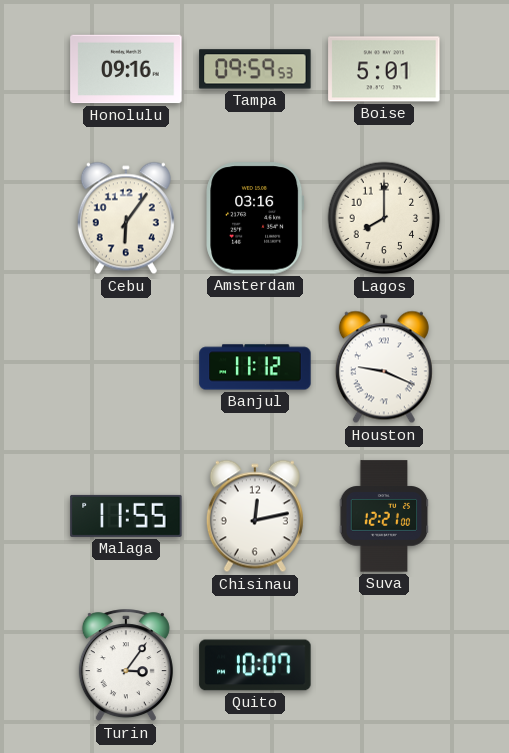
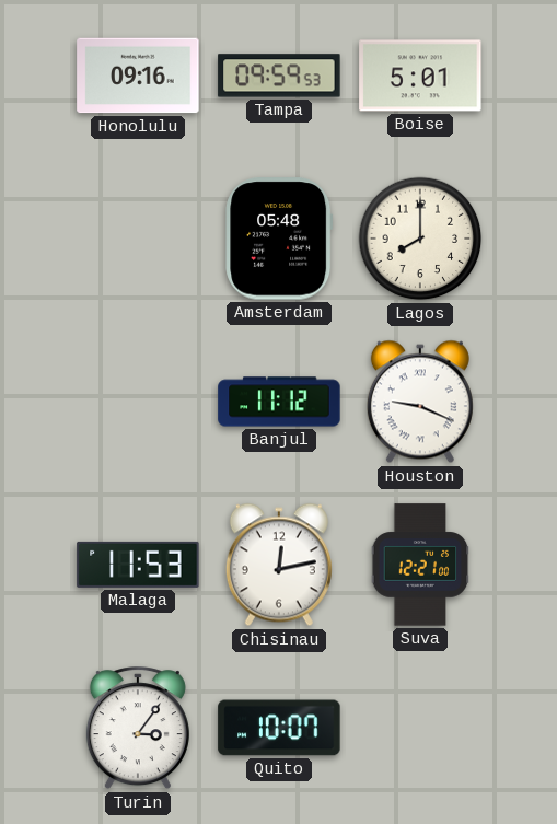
Cebu: 6:06 -> none (126, 218)
Amsterdam: 03:16 -> 05:48 (279, 239)
Malaga: 11:55 -> 11:53 (138, 565)
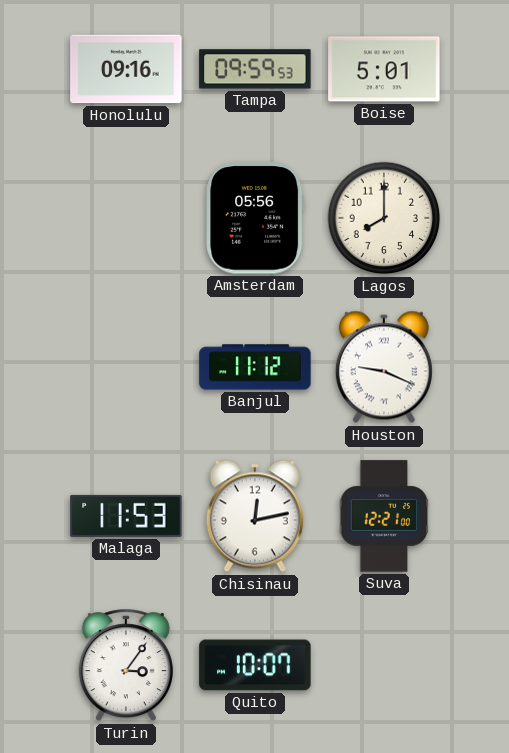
Amsterdam: 05:48 -> 05:56 (255, 218)
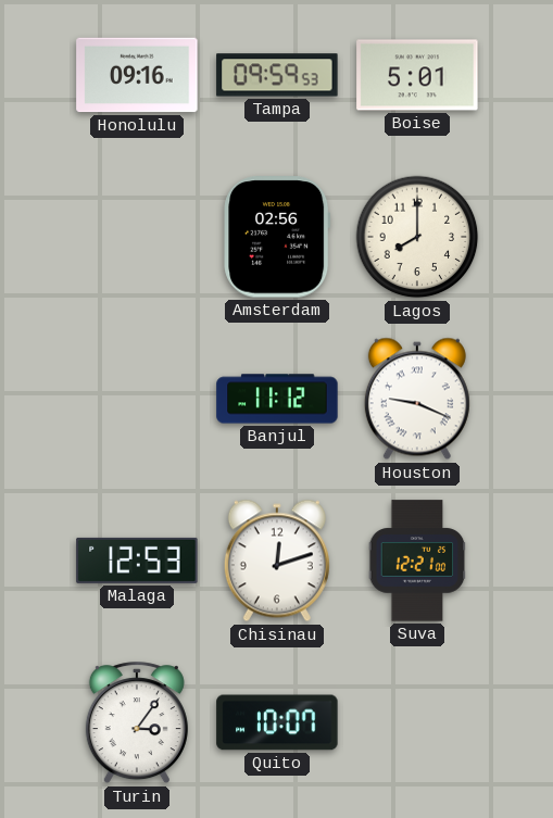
Amsterdam: 05:56 -> 02:56 (277, 237)
Malaga: 11:53 -> 12:53 (137, 561)
Chisinau: 12:13 -> 12:12 (277, 561)
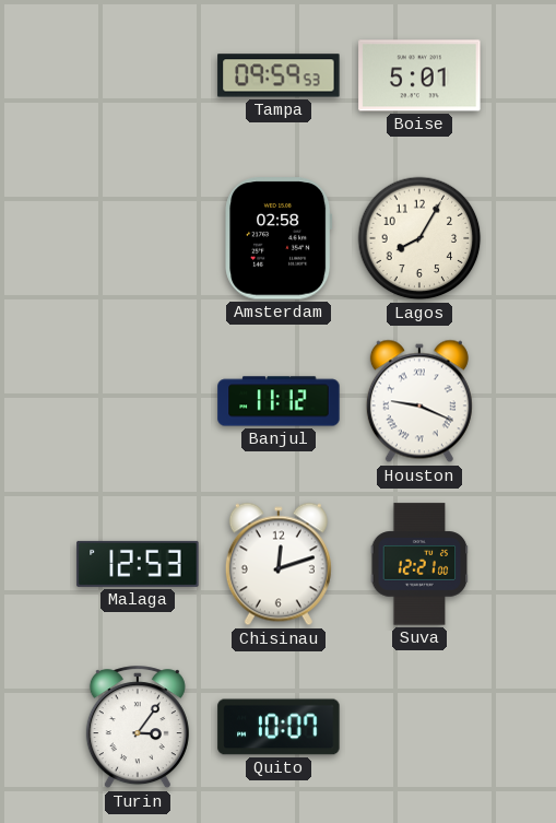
Honolulu: 09:16 -> none (137, 75)
Amsterdam: 02:56 -> 02:58 (279, 238)
Lagos: 8:00 -> 8:05 (419, 238)
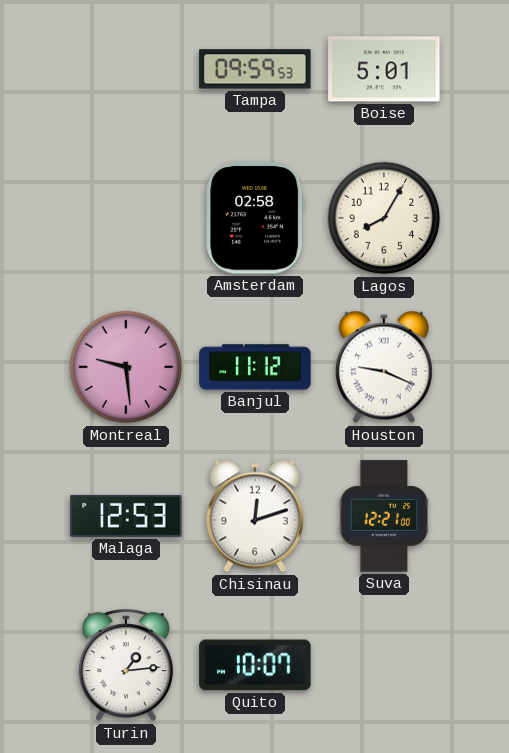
Montreal: none -> 9:29 (126, 367)
Turin: 3:06 -> 1:14 (126, 666)
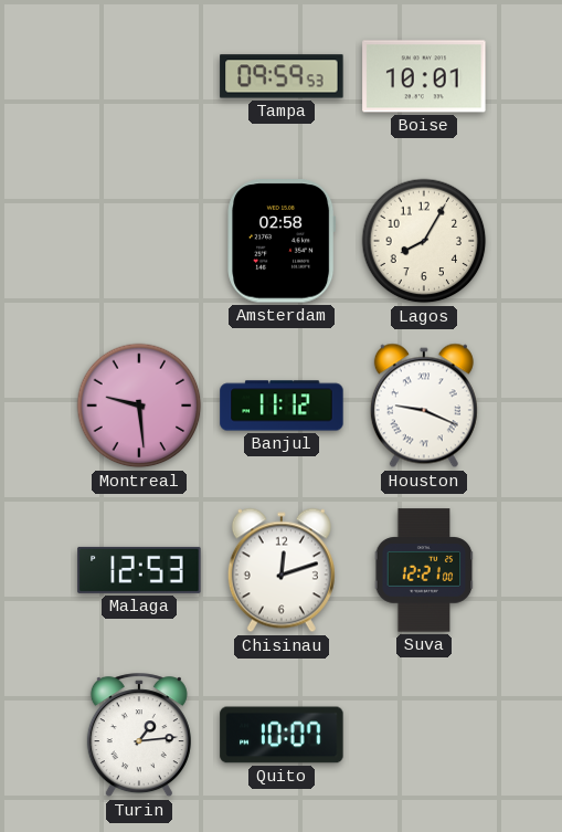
Boise: 5:01 -> 10:01 (424, 76)
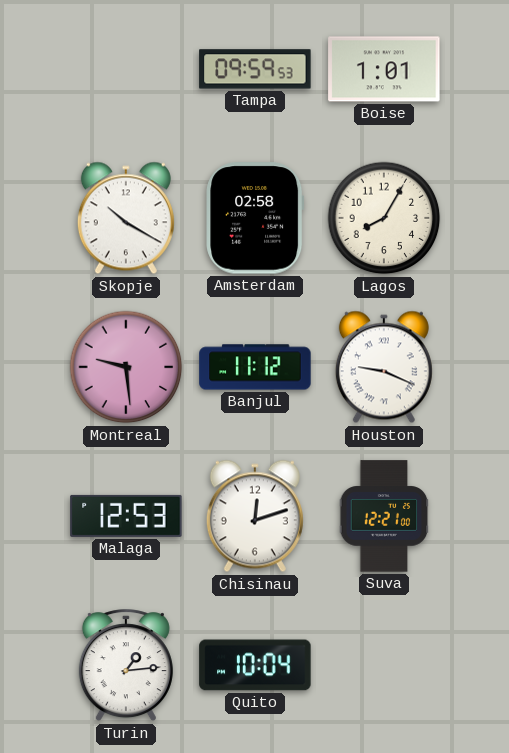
Boise: 10:01 -> 1:01 (384, 69)
Skopje: none -> 10:20 (126, 218)
Quito: 10:07 -> 10:04 (255, 665)
